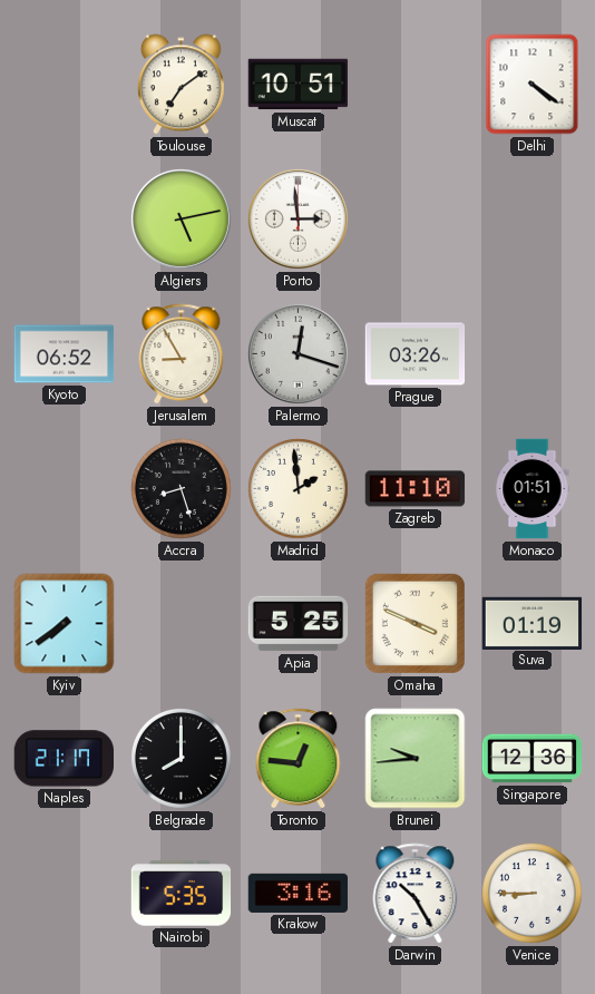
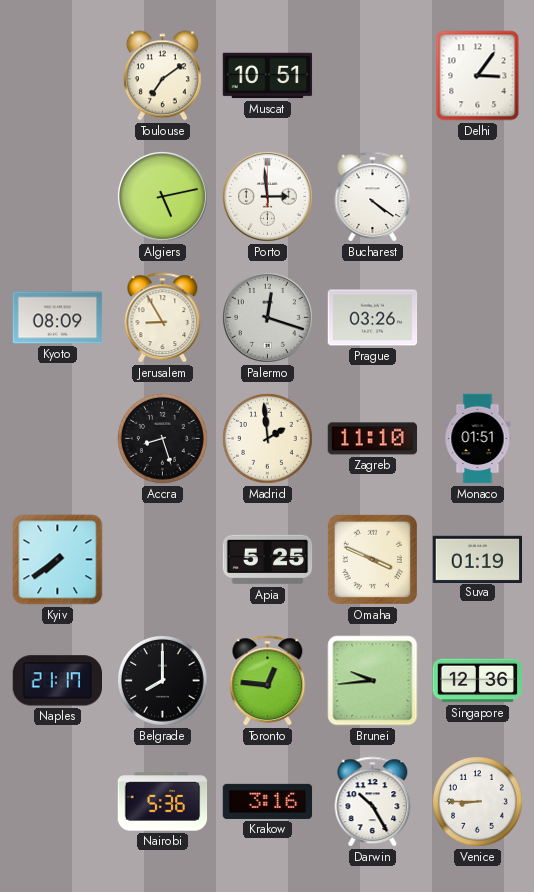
Delhi: 4:21 -> 3:06 (478, 76)
Bucharest: none -> 4:21 (373, 197)
Kyoto: 06:52 -> 08:09 (58, 318)
Nairobi: 5:35 -> 5:36 (163, 802)
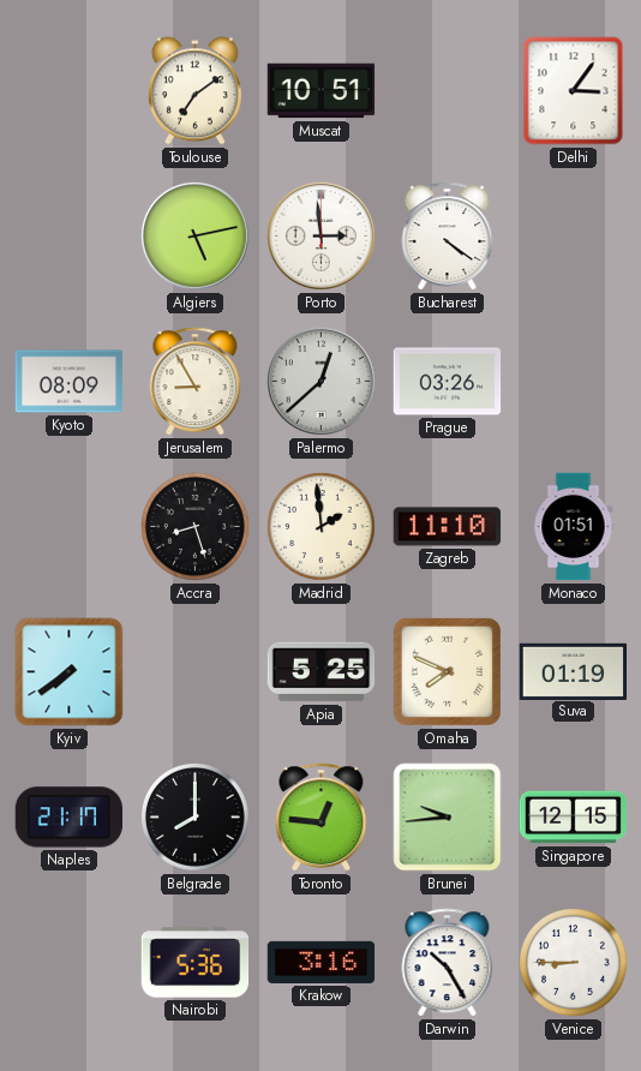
Palermo: 12:18 -> 12:38 (320, 381)
Omaha: 3:49 -> 7:49 (447, 671)
Singapore: 12:36 -> 12:15 (574, 818)
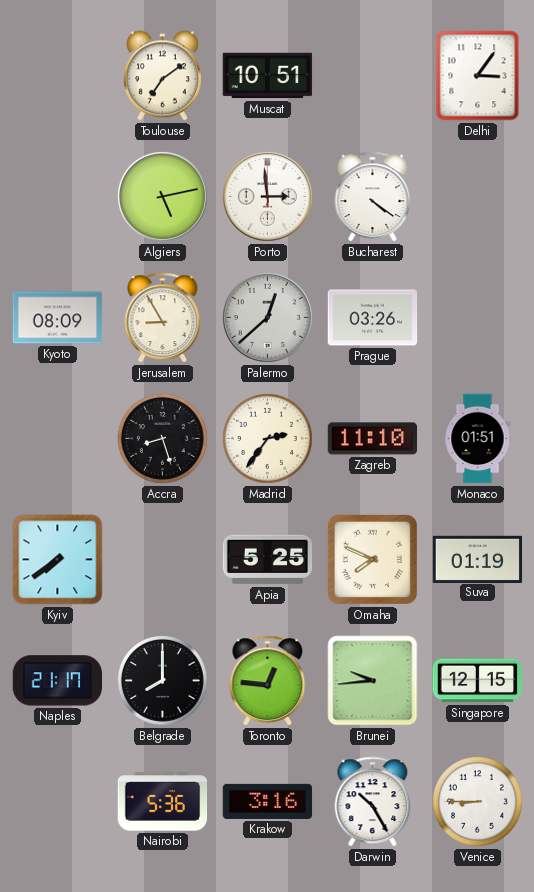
Madrid: 1:59 -> 2:36 (268, 439)
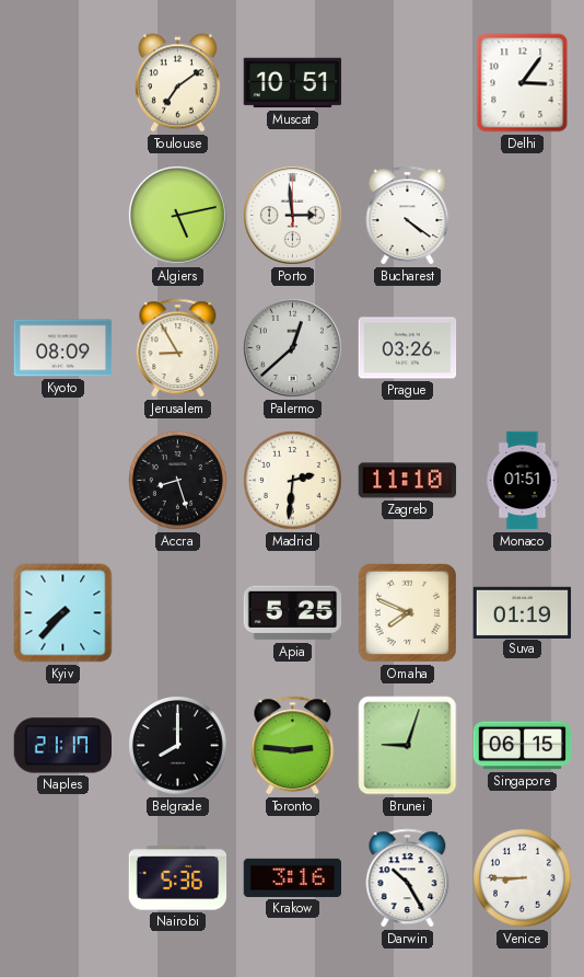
Madrid: 2:36 -> 2:31 (293, 481)
Kyiv: 7:39 -> 7:37 (63, 613)
Toronto: 12:46 -> 2:46 (293, 746)
Brunei: 9:44 -> 9:03 (408, 746)
Singapore: 12:15 -> 06:15 (523, 746)
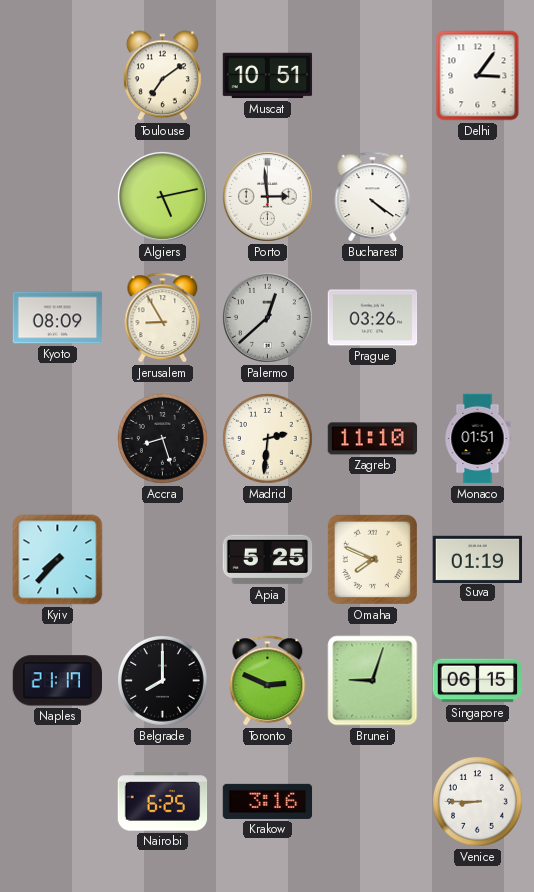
Toronto: 2:46 -> 2:49 (268, 681)
Nairobi: 5:36 -> 6:25 (163, 802)
Darwin: 10:25 -> none (408, 878)
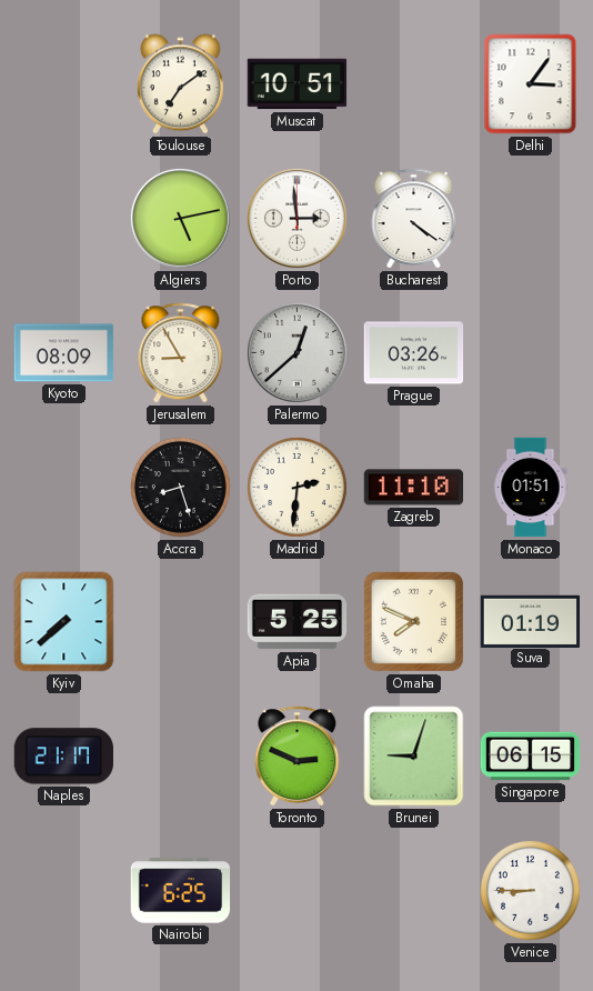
Kyiv: 7:37 -> 7:38 (64, 622)
Belgrade: 8:00 -> none (163, 681)
Krakow: 3:16 -> none (268, 801)
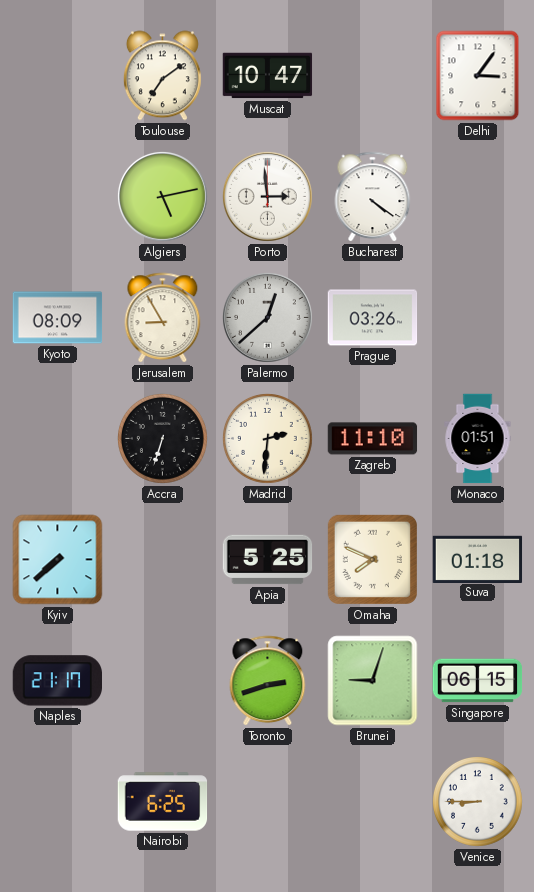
Muscat: 10:51 -> 10:47 (268, 76)
Accra: 8:27 -> 6:33 (163, 439)
Suva: 01:19 -> 01:18 (478, 559)
Toronto: 2:49 -> 2:42 (268, 681)
